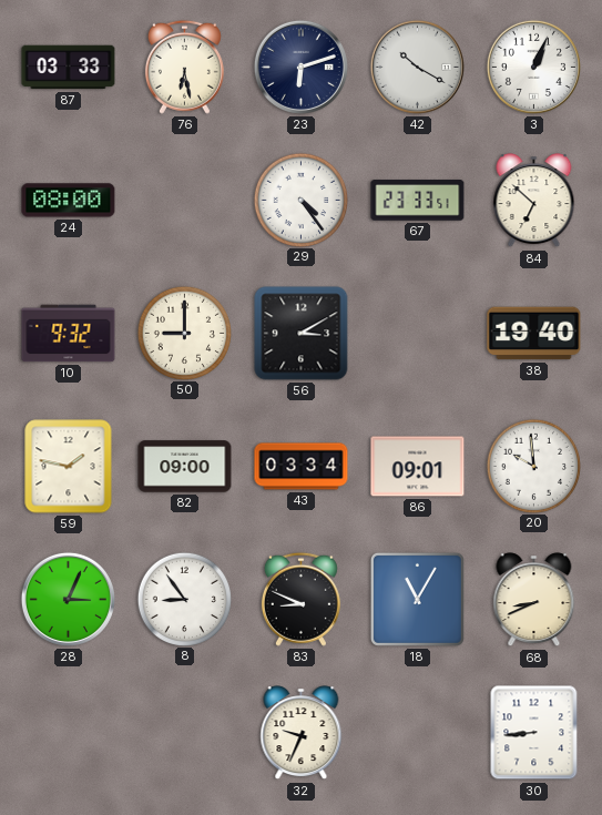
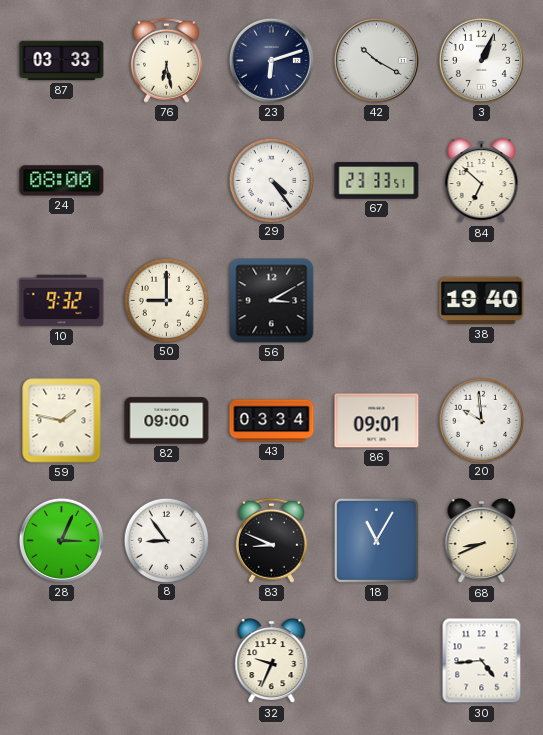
30: 8:44 -> 4:44 (482, 661)
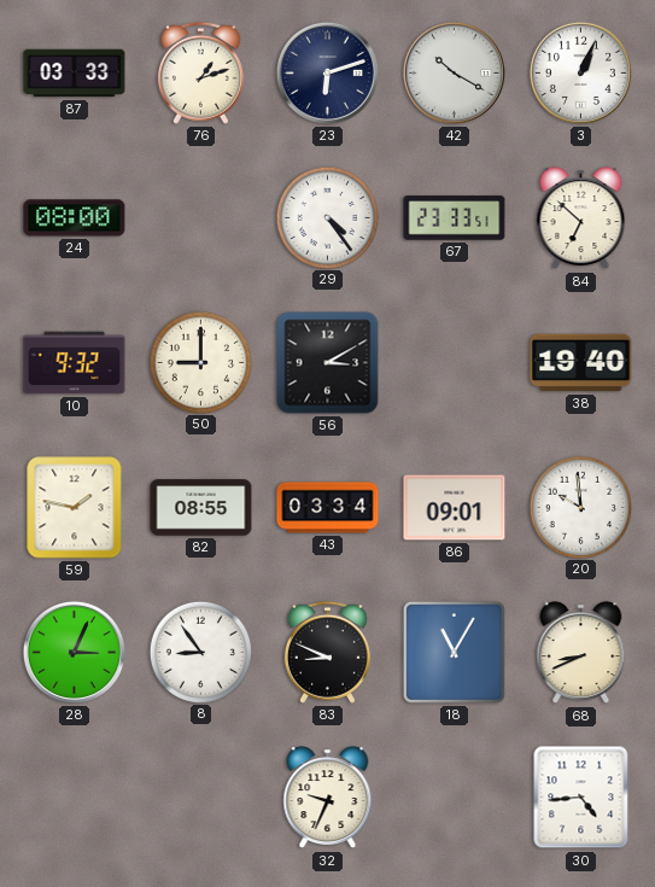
76: 6:28 -> 1:12 (200, 72)
82: 09:00 -> 08:55 (201, 508)
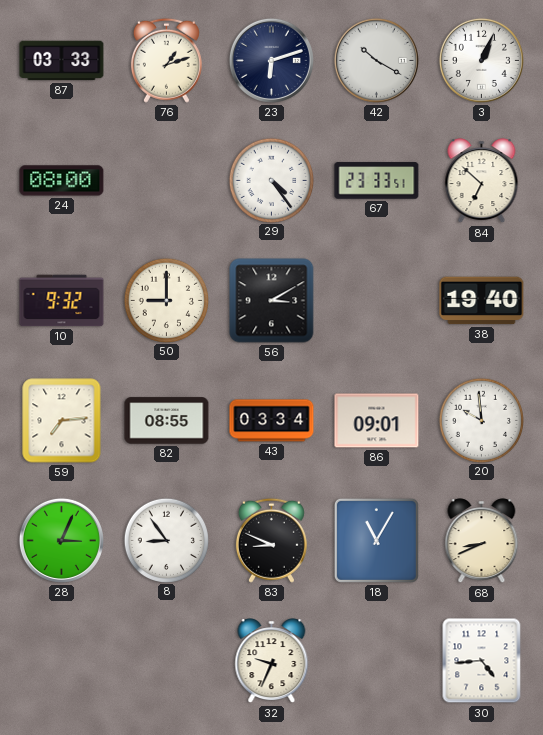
59: 1:47 -> 7:14 (62, 421)
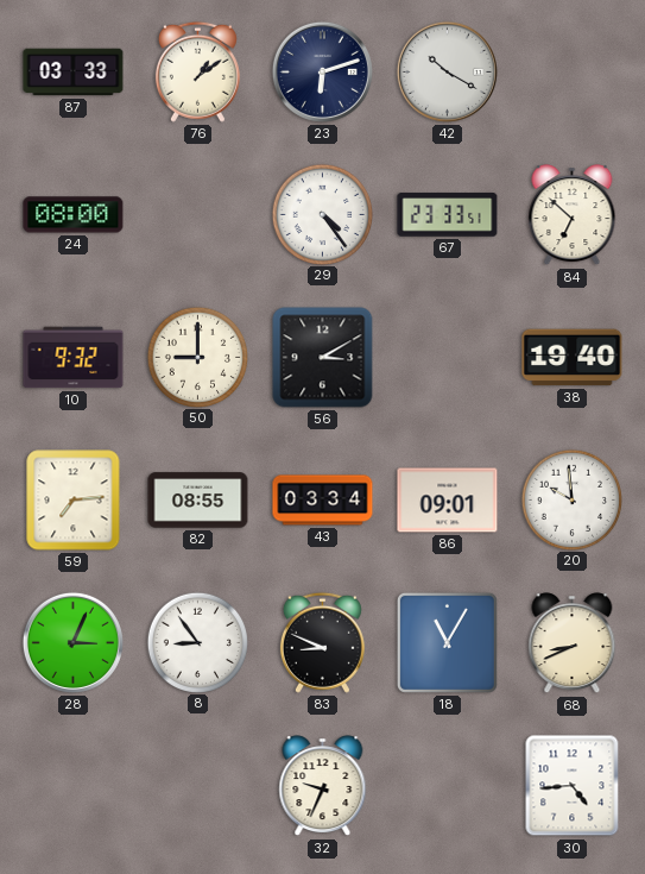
76: 1:12 -> 1:09 (197, 71)
3: 1:04 -> none (481, 60)
